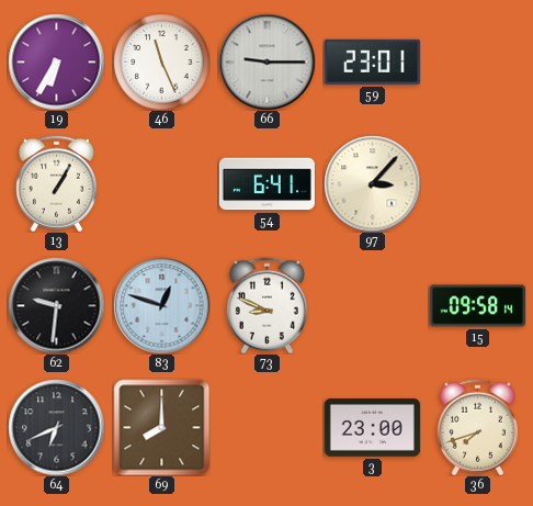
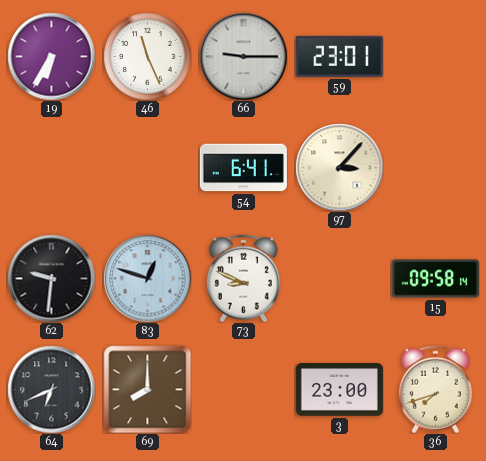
13: 1:05 -> none (56, 183)
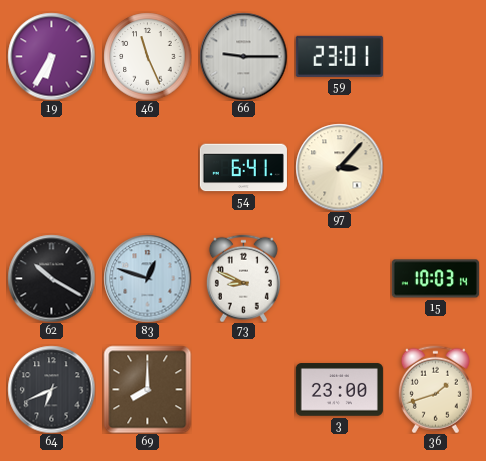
62: 9:31 -> 10:20 (51, 278)
15: 09:58 -> 10:03 (435, 279)
36: 7:42 -> 1:42 (435, 389)
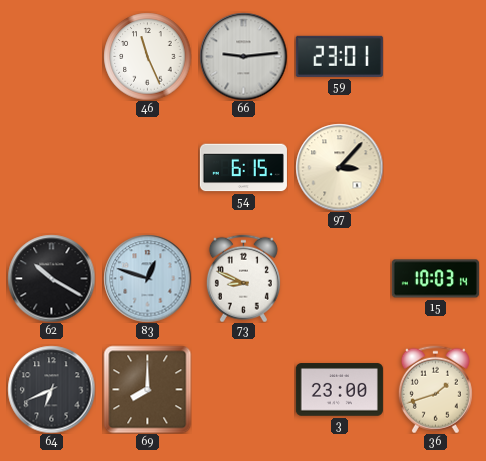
19: 6:35 -> none (51, 56)
66: 9:15 -> 9:14 (243, 56)
54: 6:41 -> 6:15 (243, 168)
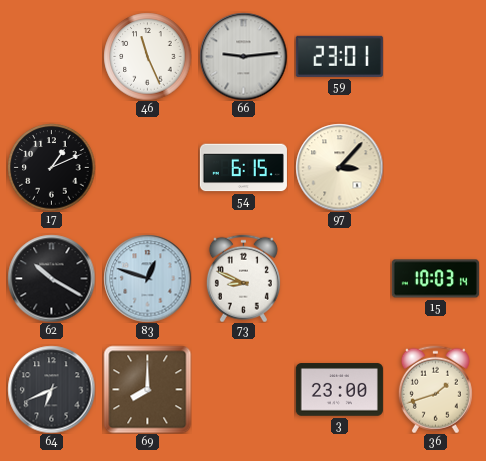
17: none -> 1:11 (51, 167)
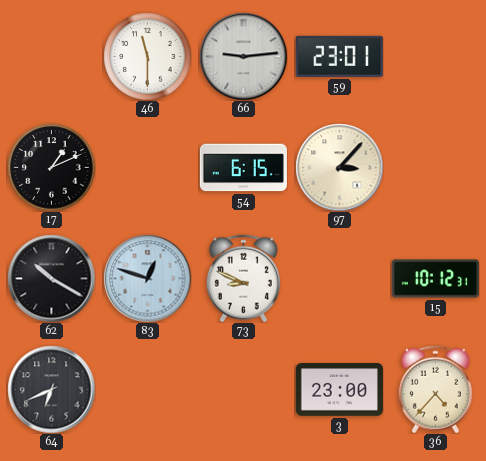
46: 11:26 -> 11:30 (147, 56)
15: 10:03 -> 10:12 (435, 279)
69: 8:00 -> none (147, 389)
36: 1:42 -> 4:37 (435, 389)
